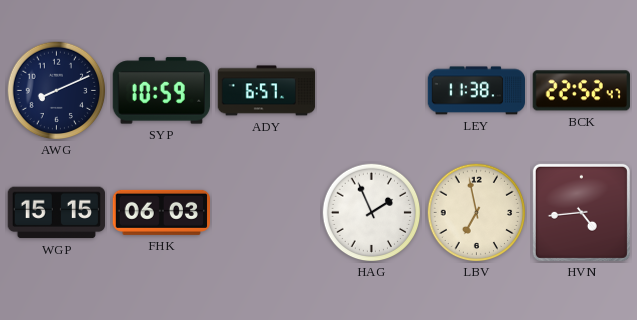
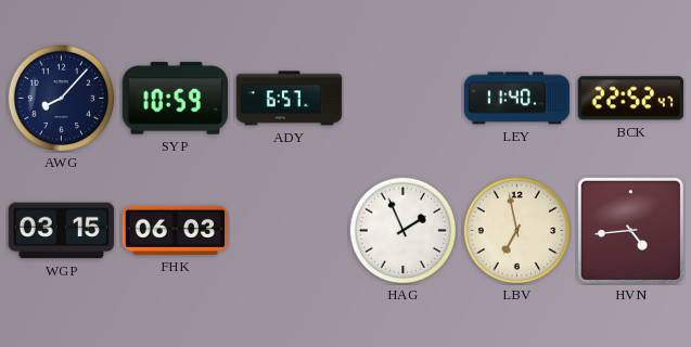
AWG: 8:11 -> 8:07 (62, 99)
LEY: 11:38 -> 11:40 (517, 99)
WGP: 15:15 -> 03:15 (61, 231)
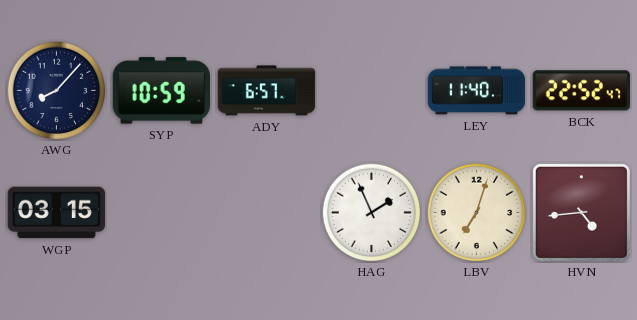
FHK: 06:03 -> none (175, 230)
LBV: 6:58 -> 7:03 (477, 213)
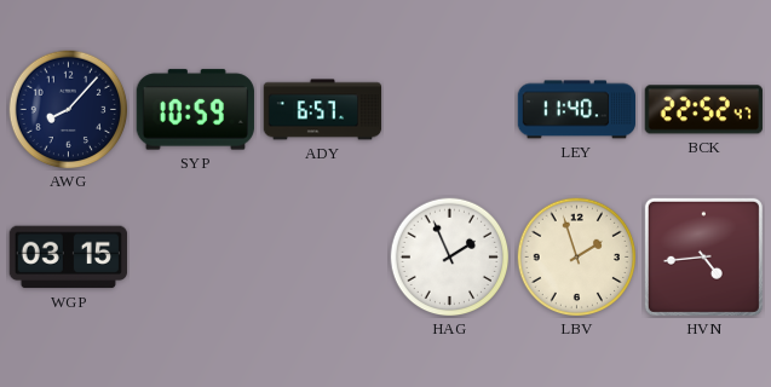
LBV: 7:03 -> 1:57 (577, 258)
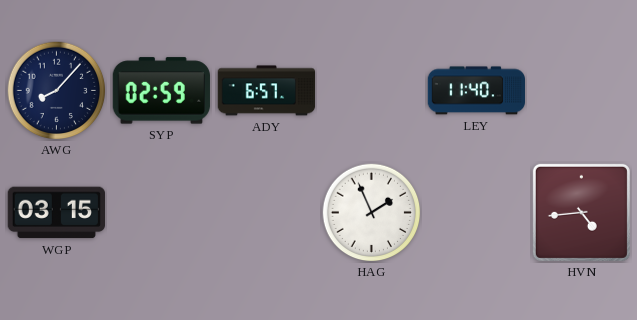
SYP: 10:59 -> 02:59 (161, 91)
BCK: 22:52 -> none (703, 110)
LBV: 1:57 -> none (577, 258)
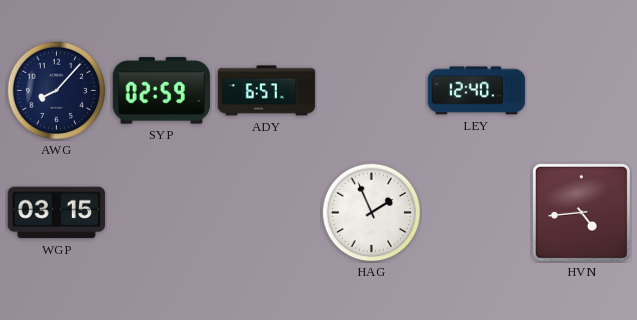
LEY: 11:40 -> 12:40 (477, 91)
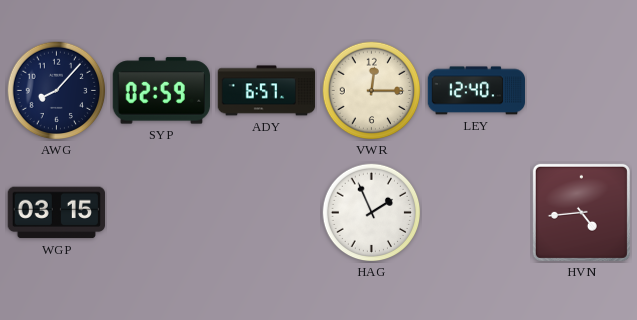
VWR: none -> 12:15 (372, 91)
